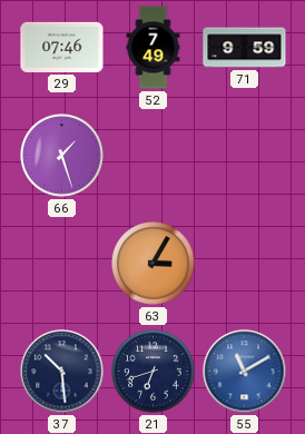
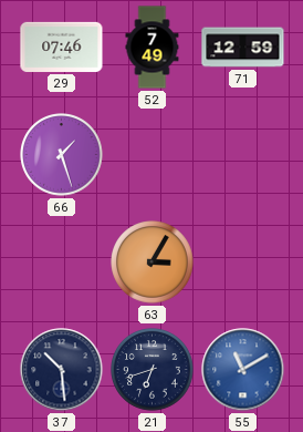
71: 9:59 -> 12:59 (243, 48)
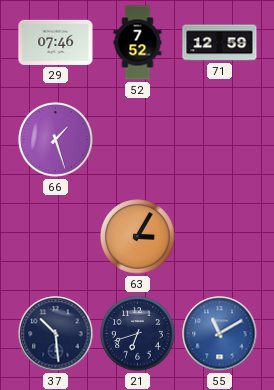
52: 7:49 -> 7:52 (138, 43)
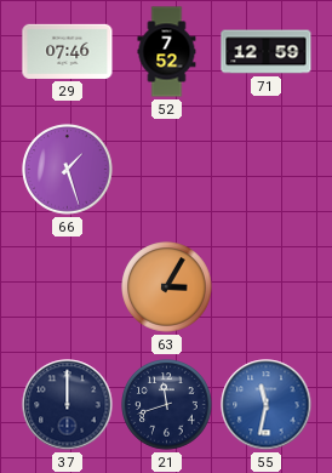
37: 10:29 -> 12:00 (68, 405)
21: 6:42 -> 11:42 (167, 405)
55: 11:10 -> 11:32 (267, 405)
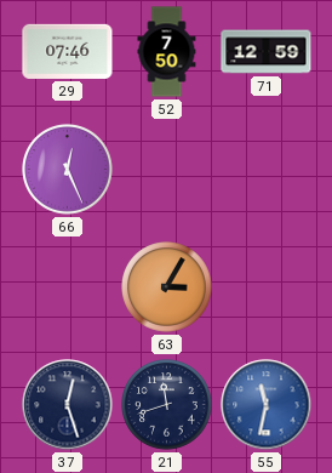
52: 7:52 -> 7:50 (167, 52)
66: 1:27 -> 12:26 (68, 170)
37: 12:00 -> 12:27 (68, 405)
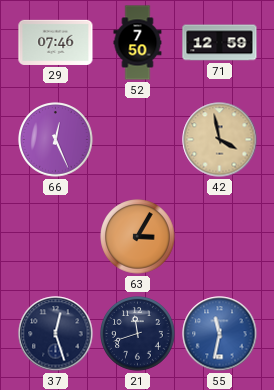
42: none -> 3:58 (220, 140)
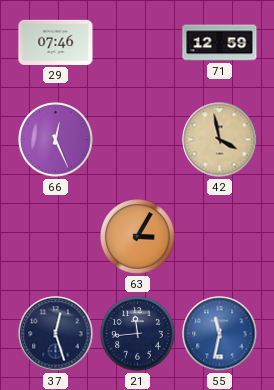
52: 7:50 -> none (138, 43)
21: 11:42 -> 11:44 (138, 334)
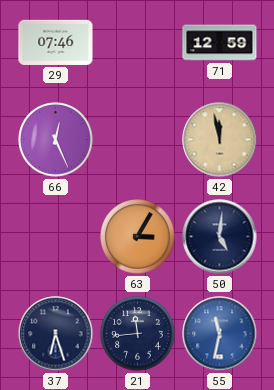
42: 3:58 -> 11:58 (220, 140)
50: none -> 5:01 (220, 237)
37: 12:27 -> 6:27 (56, 334)
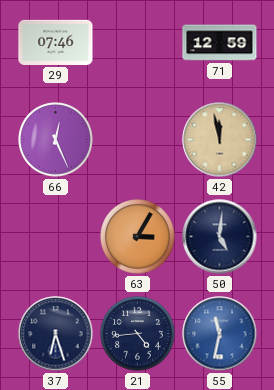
21: 11:44 -> 4:44 (138, 334)
